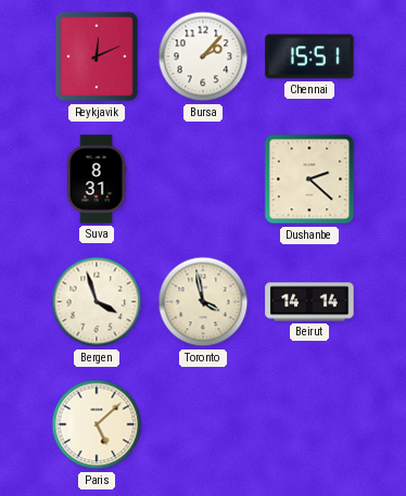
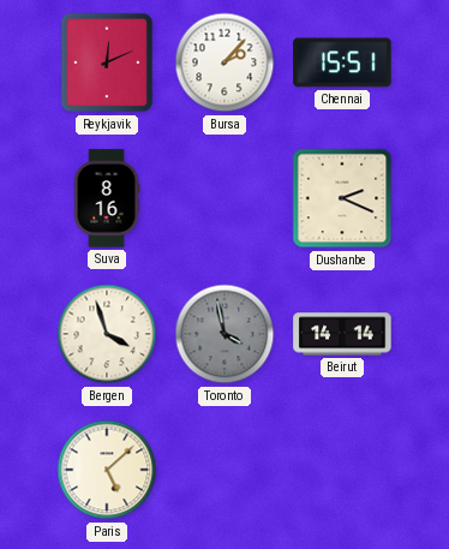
Suva: 8:31 -> 8:16 (107, 198)
Dushanbe: 2:22 -> 2:19 (342, 198)
Toronto dial: cream -> grey (224, 334)
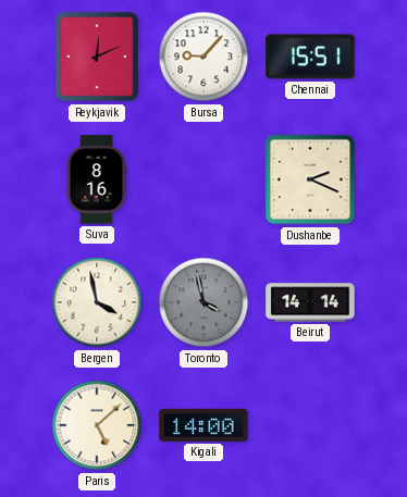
Bursa: 2:07 -> 9:07 (203, 57)
Bergen: 3:57 -> 3:58 (97, 302)
Kigali: none -> 14:00 (203, 425)
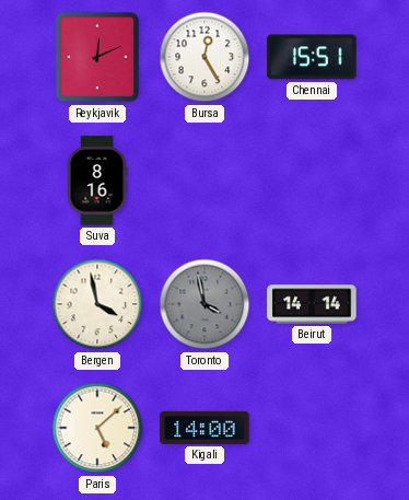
Bursa: 9:07 -> 12:25 (204, 57)
Dushanbe: 2:19 -> none (310, 179)
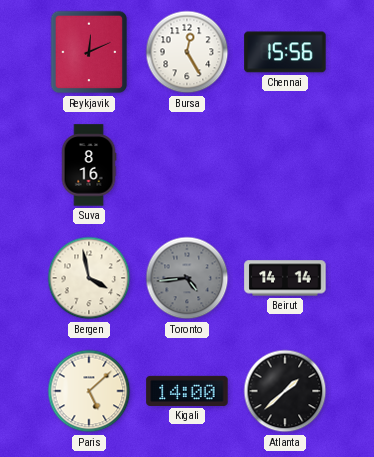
Chennai: 15:51 -> 15:56 (285, 52)
Toronto: 3:58 -> 4:44 (187, 278)
Atlanta: none -> 1:38 (285, 391)
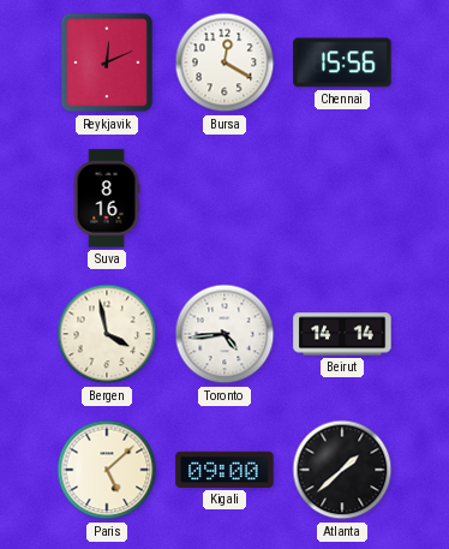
Bursa: 12:25 -> 12:20 (224, 62)
Toronto dial: grey -> white (224, 334)
Kigali: 14:00 -> 09:00 (224, 470)
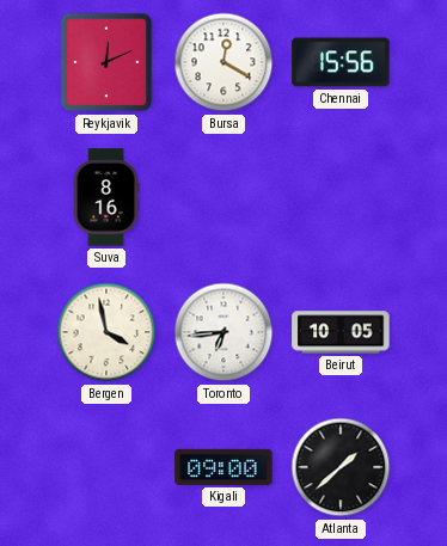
Toronto: 4:44 -> 6:44 (223, 332)
Beirut: 14:14 -> 10:05 (341, 332)
Paris: 5:08 -> none (107, 470)
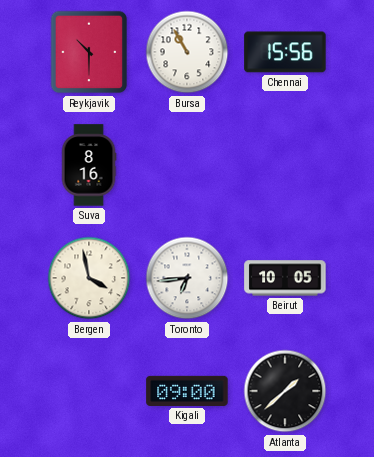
Reykjavik: 12:11 -> 10:30 (89, 52)
Bursa: 12:20 -> 10:55 (187, 52)
